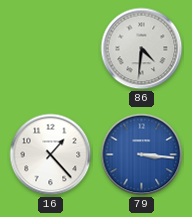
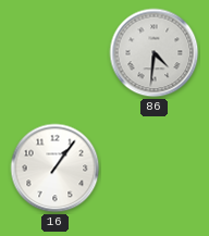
16: 1:23 -> 1:06 (56, 169)
79: 3:16 -> none (142, 155)
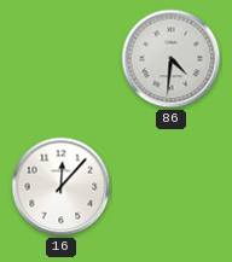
16: 1:06 -> 12:07 (62, 187)
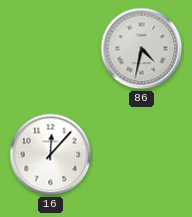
86: 4:31 -> 4:32 (142, 49)
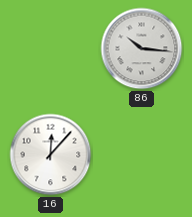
86: 4:32 -> 10:16 (142, 49)
